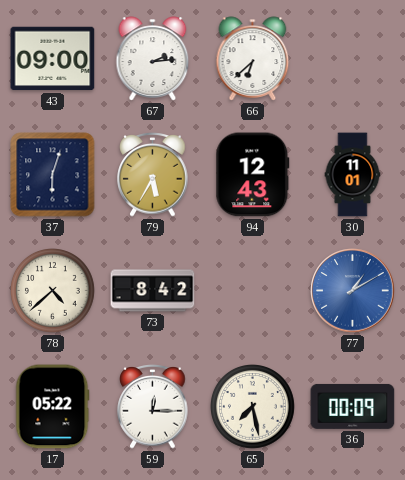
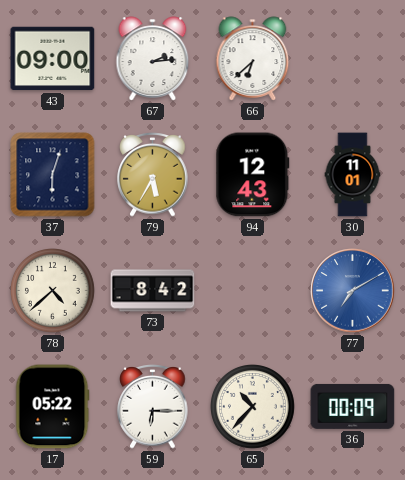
77: 1:10 -> 7:10 (353, 291)
59: 12:15 -> 6:15 (153, 407)
65: 7:28 -> 10:37 (253, 407)
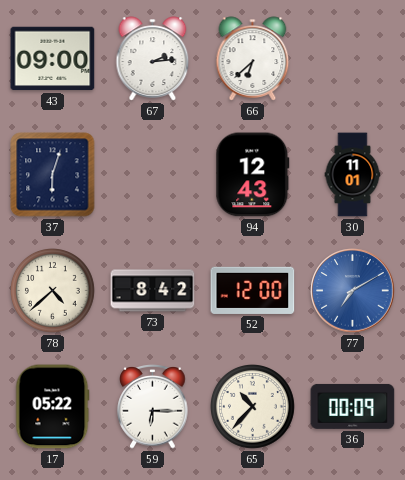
79: 5:35 -> none (153, 175)
52: none -> 12:00 (253, 290)
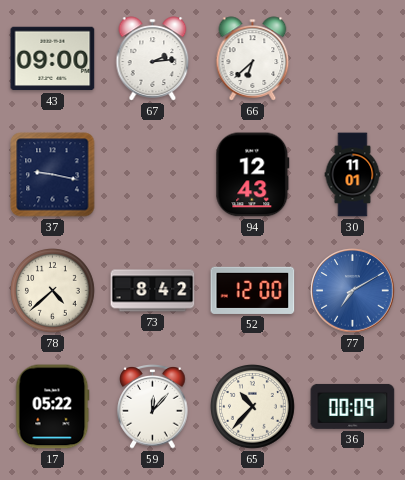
37: 6:03 -> 9:17 (53, 175)
59: 6:15 -> 12:07 (153, 407)
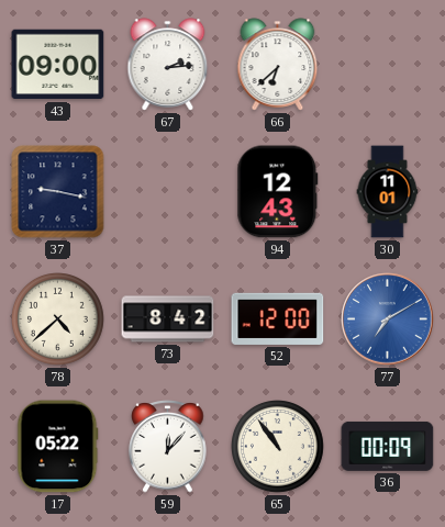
65: 10:37 -> 10:54 (278, 447)
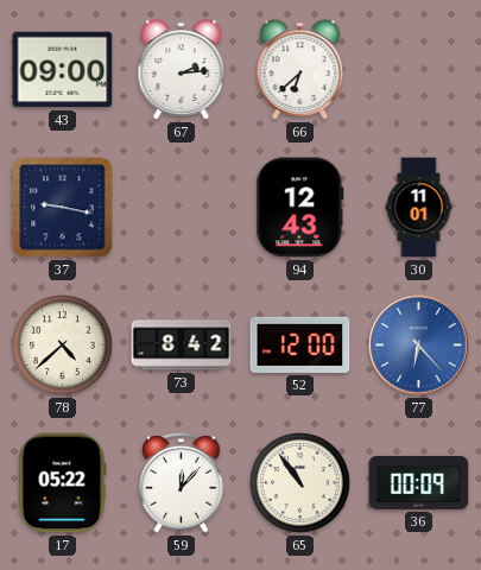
77: 7:10 -> 6:23 (419, 346)
